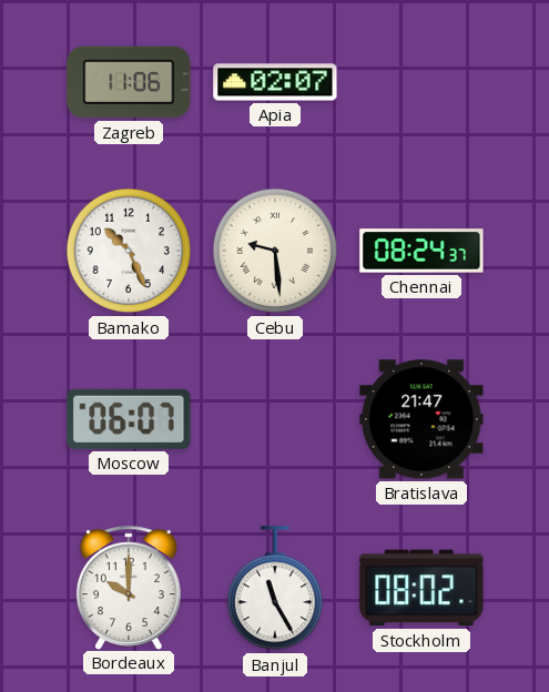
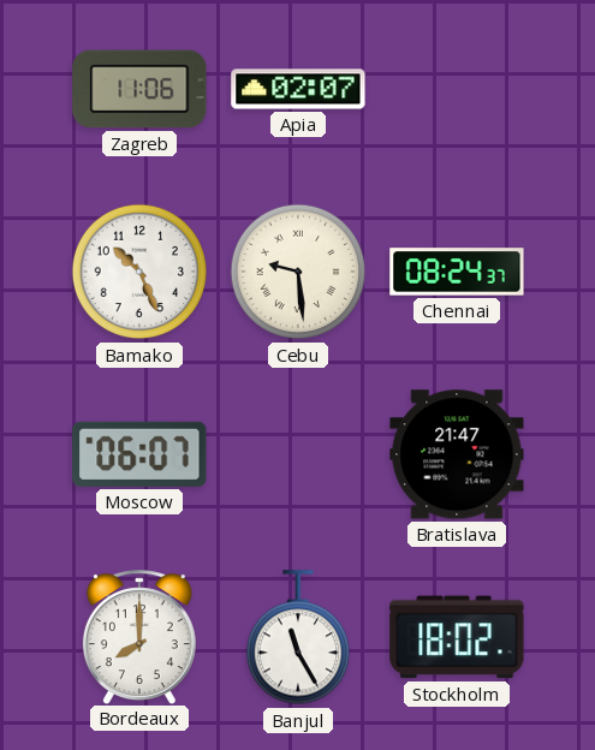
Bordeaux: 10:00 -> 8:00 (139, 637)
Stockholm: 08:02 -> 18:02 (457, 637)
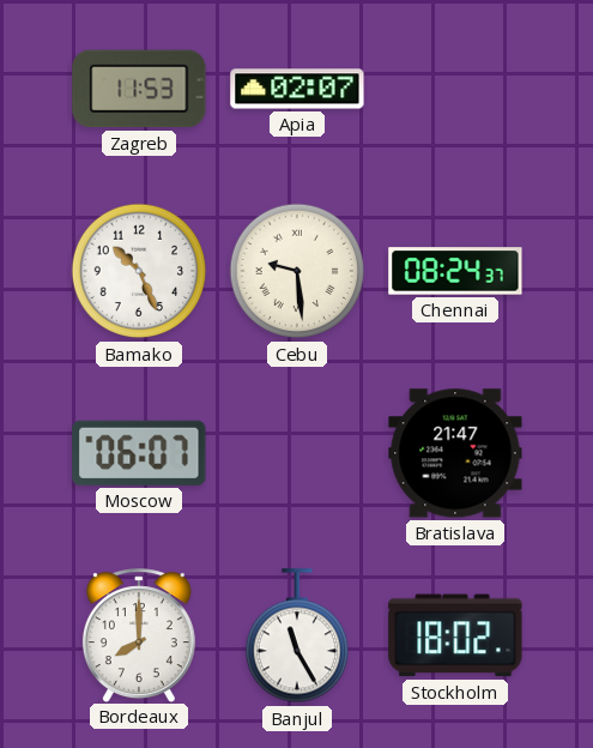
Zagreb: 11:06 -> 11:53 (139, 89)
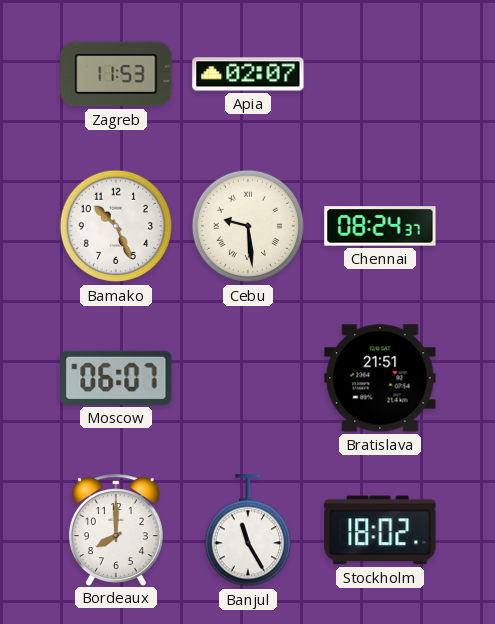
Bratislava: 21:47 -> 21:51 (380, 378)
